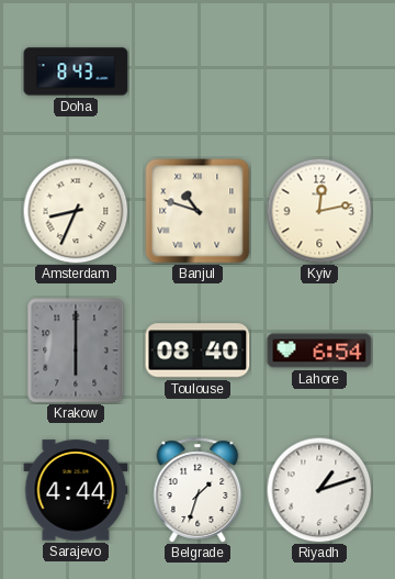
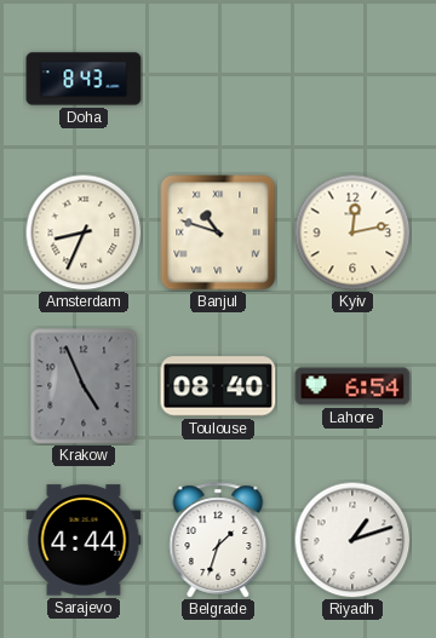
Krakow: 6:00 -> 4:56 (84, 386)
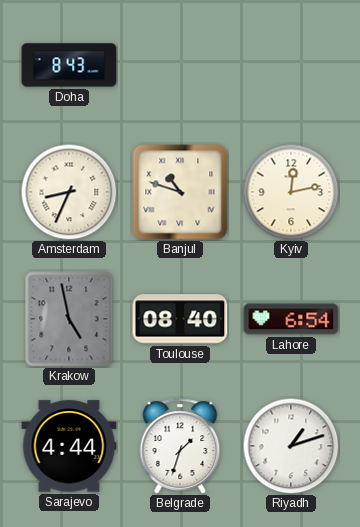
Krakow: 4:56 -> 4:58 (69, 319)
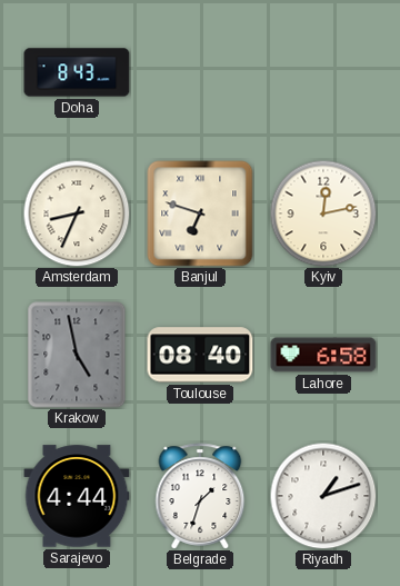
Banjul: 10:48 -> 6:48 (200, 213)
Lahore: 6:54 -> 6:58 (323, 355)
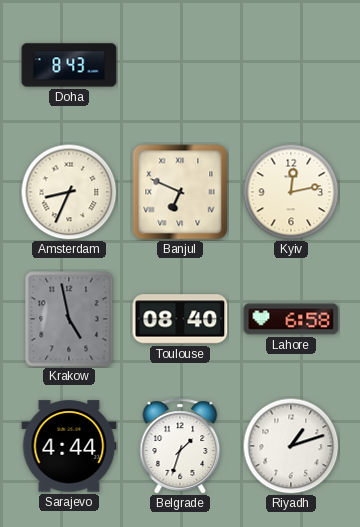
Banjul: 6:48 -> 6:49 (180, 192)
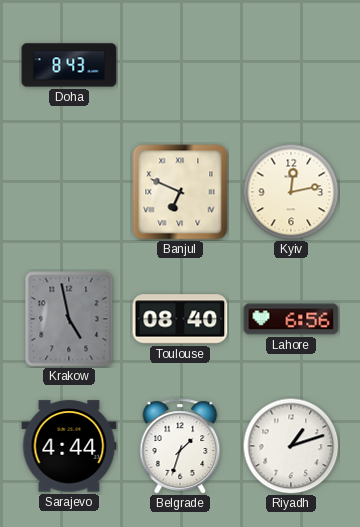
Amsterdam: 8:34 -> none (69, 192)
Lahore: 6:58 -> 6:56 (291, 319)
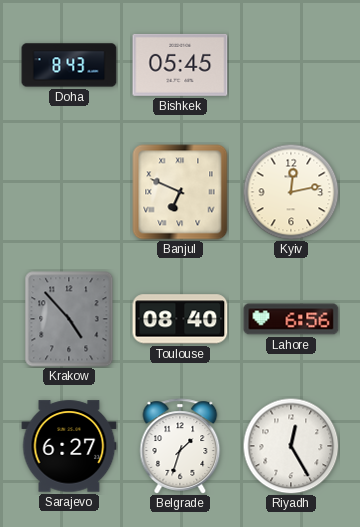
Bishkek: none -> 05:45 (180, 65)
Krakow: 4:58 -> 4:53 (69, 319)
Sarajevo: 4:44 -> 6:27 (69, 446)
Riyadh: 1:12 -> 12:25 (291, 446)
